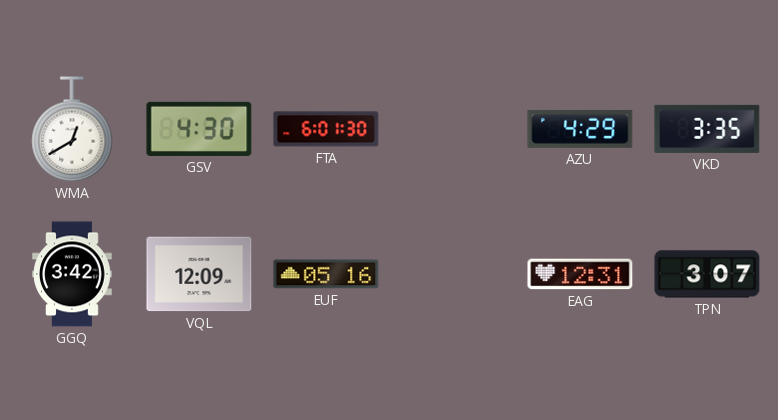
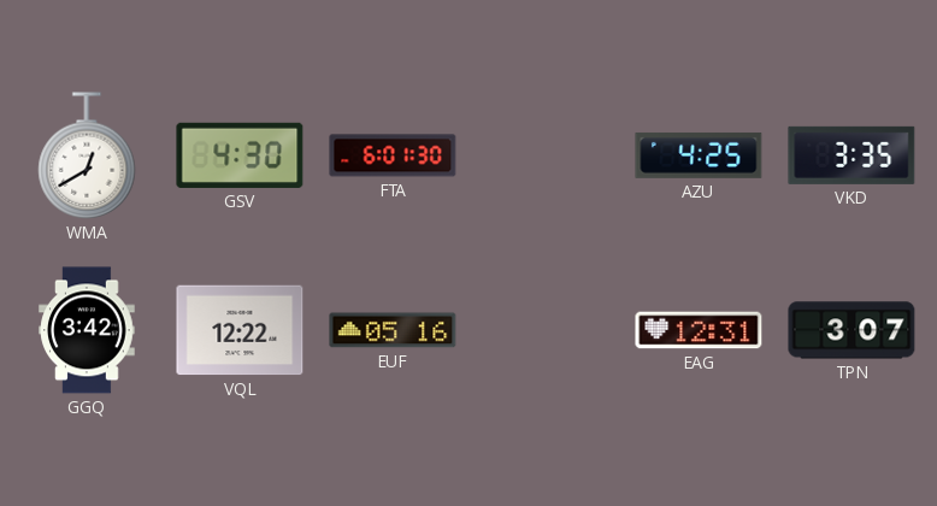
AZU: 4:29 -> 4:25 (699, 155)
VQL: 12:09 -> 12:22 (240, 330)
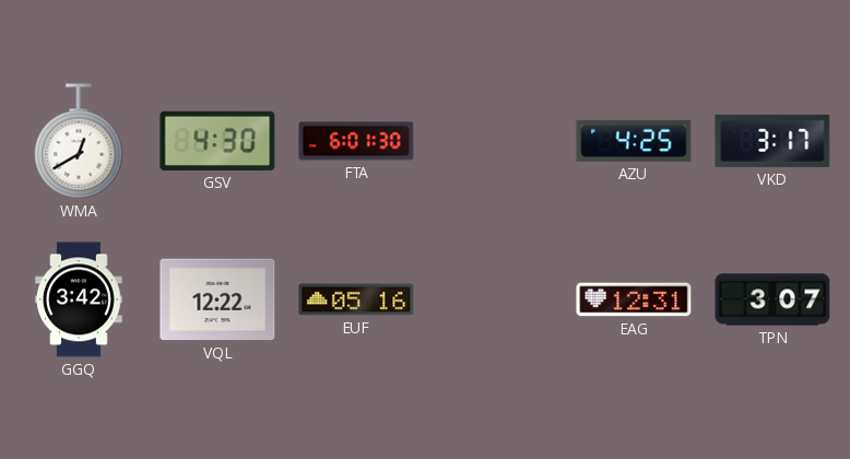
VKD: 3:35 -> 3:17 (772, 141)
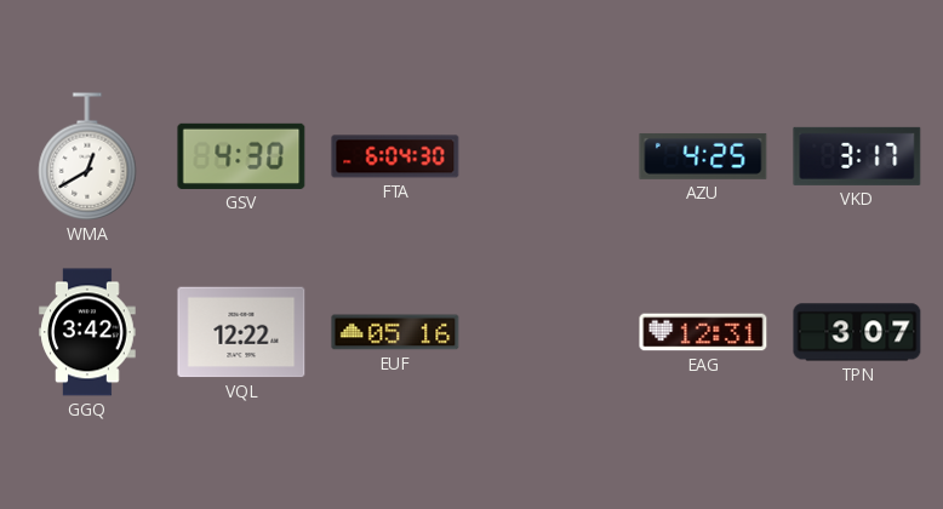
FTA: 6:01 -> 6:04 (395, 156)
